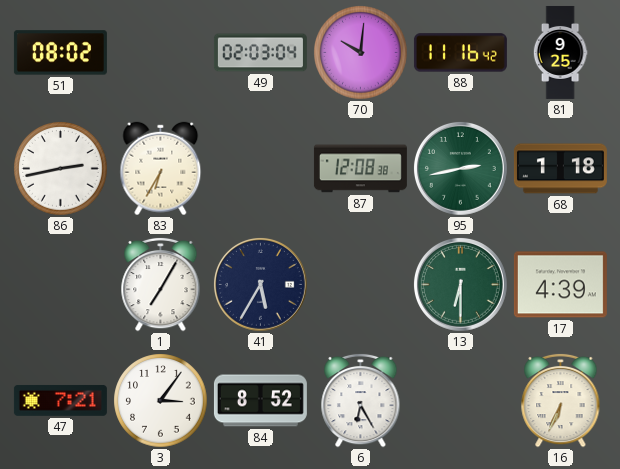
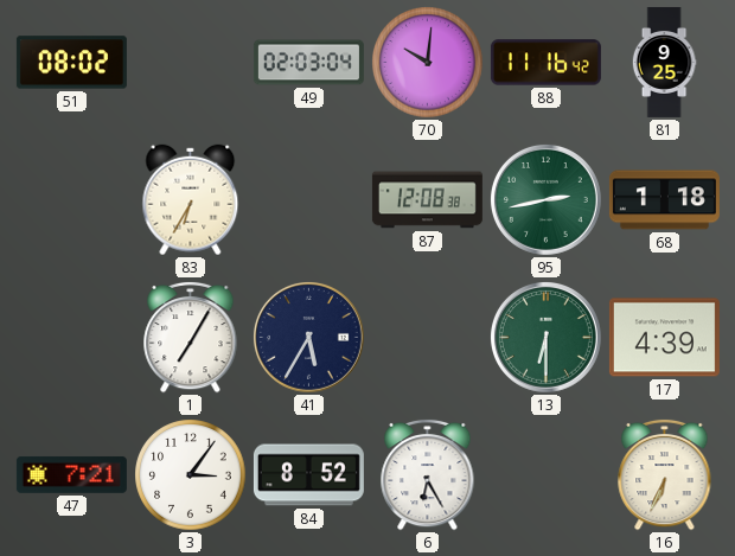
86: 2:43 -> none (61, 169)
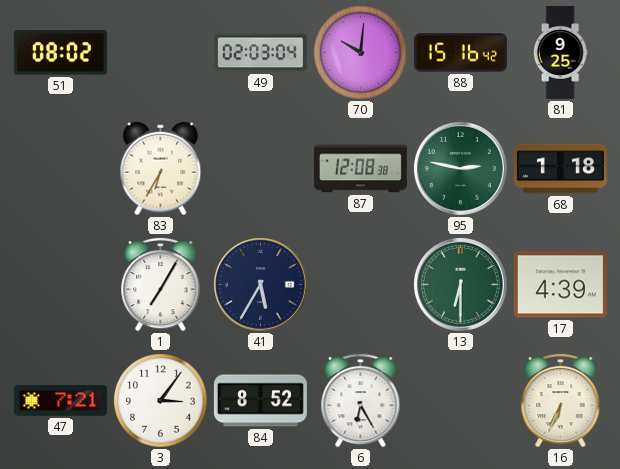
88: 11:16 -> 15:16 (460, 53)
95: 2:43 -> 2:47 (461, 169)
